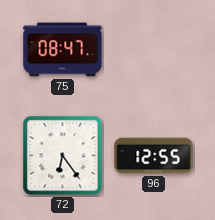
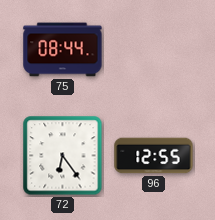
75: 08:47 -> 08:44 (63, 50)
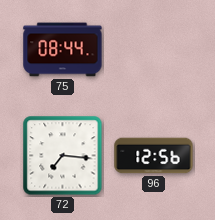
72: 6:24 -> 7:16 (63, 156)
96: 12:55 -> 12:56 (154, 156)
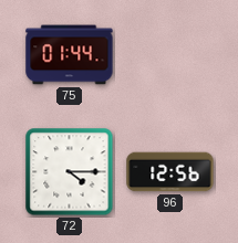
75: 08:44 -> 01:44 (70, 55)
72: 7:16 -> 4:15 (70, 172)
